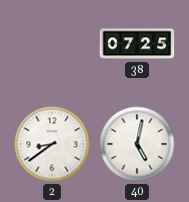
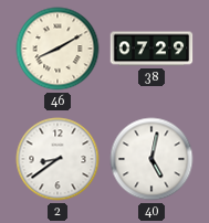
46: none -> 8:10 (58, 49)
38: 07:25 -> 07:29 (151, 49)
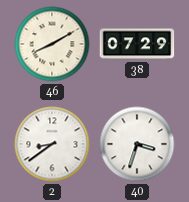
40: 5:02 -> 3:33 (137, 144)
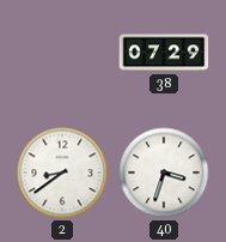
46: 8:10 -> none (52, 44)
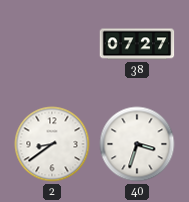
38: 07:29 -> 07:27 (137, 44)
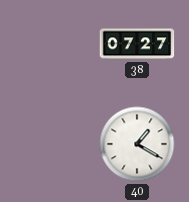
2: 8:39 -> none (52, 144)
40: 3:33 -> 1:20 (137, 144)
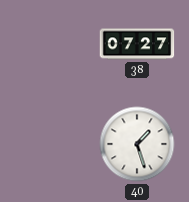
40: 1:20 -> 1:27 (137, 144)
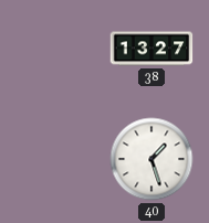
38: 07:27 -> 13:27 (151, 49)
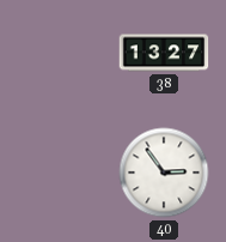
40: 1:27 -> 2:54 (164, 173)
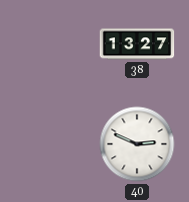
40: 2:54 -> 2:49 (137, 144)
